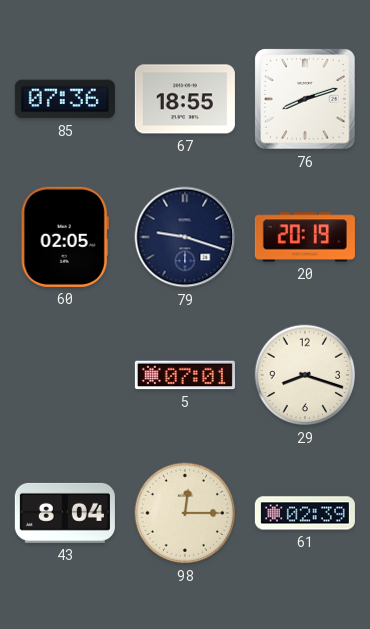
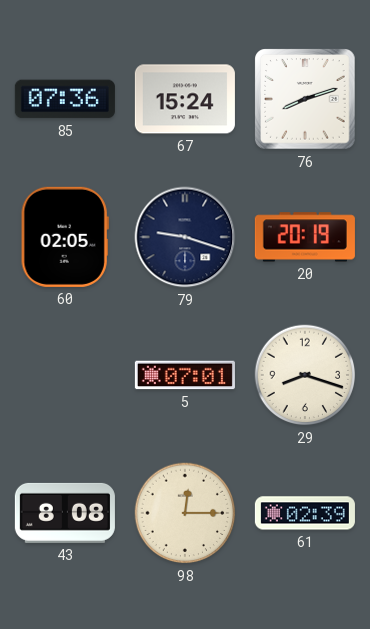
67: 18:55 -> 15:24 (185, 99)
43: 8:04 -> 8:08 (65, 513)
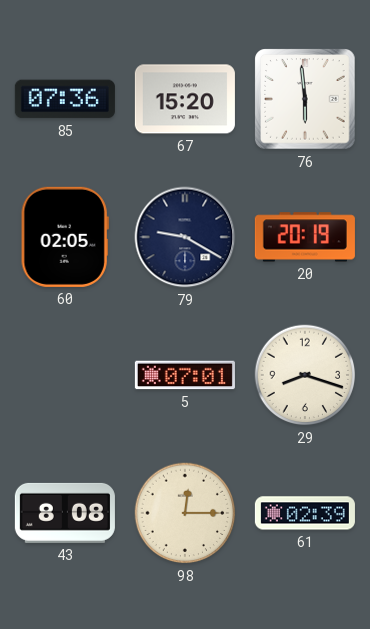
67: 15:24 -> 15:20 (185, 99)
76: 8:12 -> 5:59 (305, 99)
79: 9:18 -> 9:20 (185, 237)
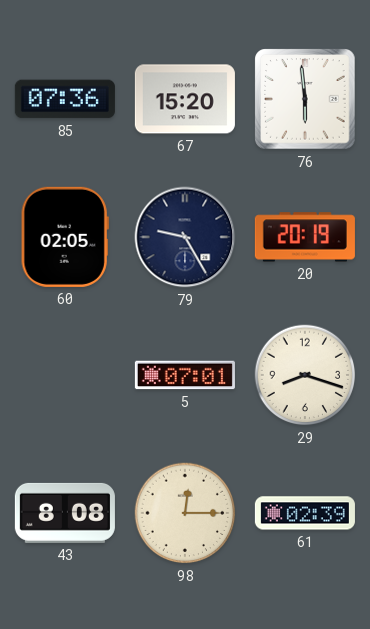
79: 9:20 -> 9:25 (185, 237)
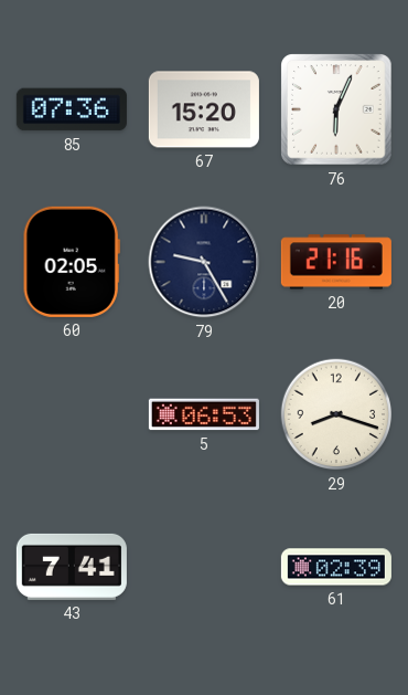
76: 5:59 -> 6:04 (336, 109)
20: 20:19 -> 21:16 (336, 262)
5: 07:01 -> 06:53 (204, 414)
43: 8:08 -> 7:41 (72, 567)
98: 12:15 -> none (185, 513)
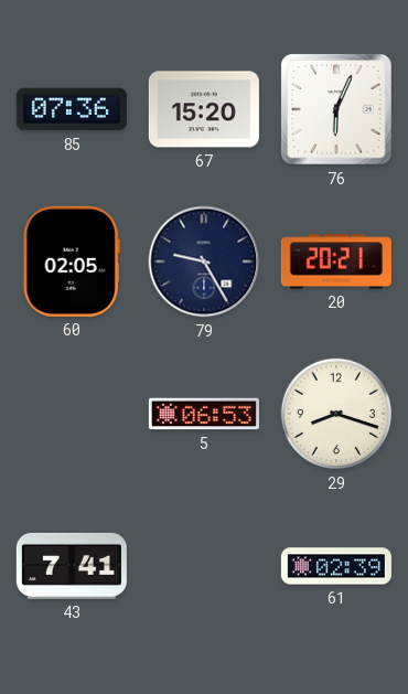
20: 21:16 -> 20:21 (336, 261)
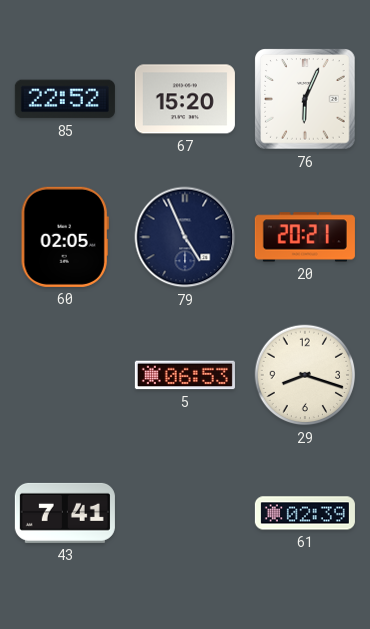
85: 07:36 -> 22:52 (65, 99)
79: 9:25 -> 4:56 (185, 237)
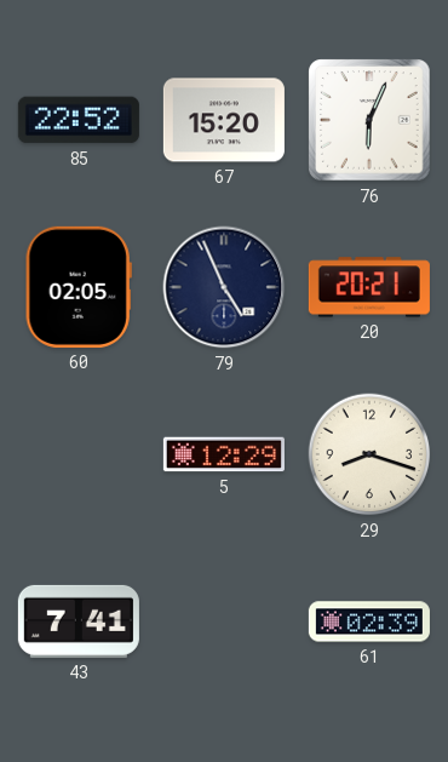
5: 06:53 -> 12:29 (224, 454)
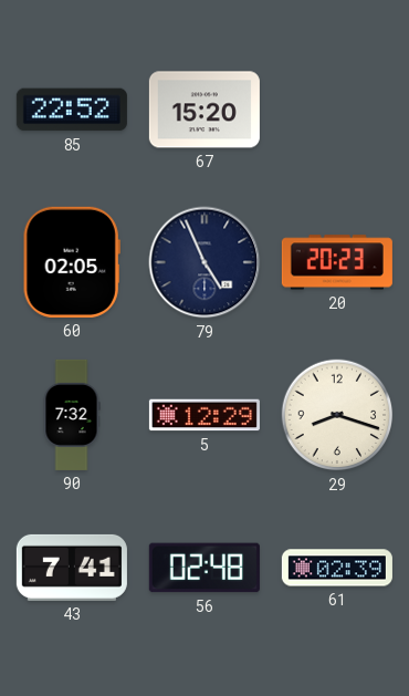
76: 6:04 -> none (369, 120)
20: 20:21 -> 20:23 (337, 262)
90: none -> 7:32 (72, 415)
56: none -> 02:48 (204, 568)
